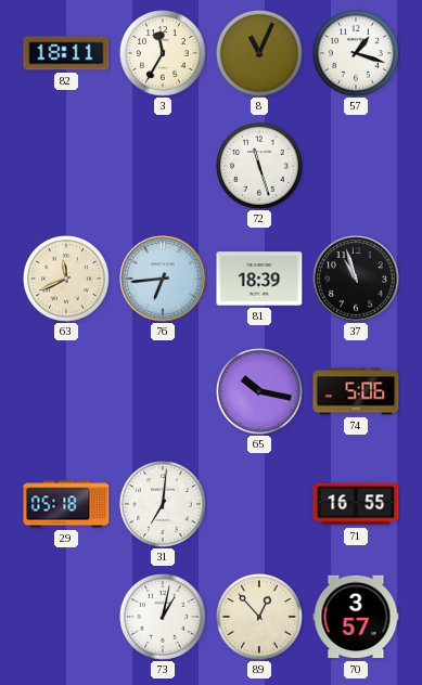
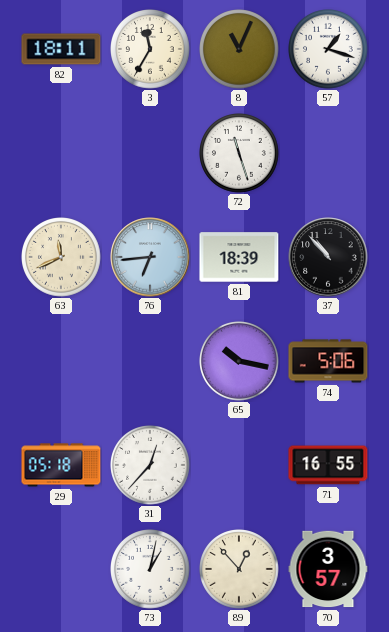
37: 10:57 -> 10:53 (328, 257)
31: 7:01 -> 12:37 (151, 466)
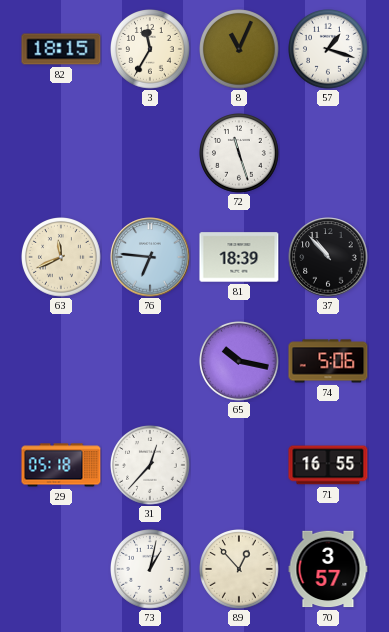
82: 18:11 -> 18:15 (61, 49)
76: 6:44 -> 6:46 (150, 257)
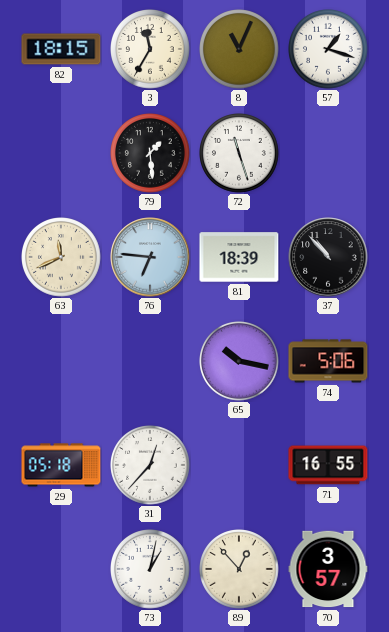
79: none -> 1:29 (151, 154)
